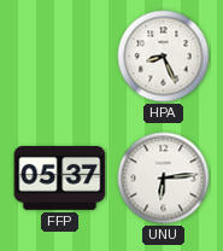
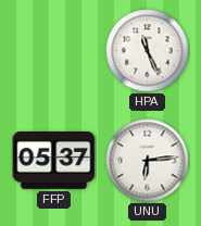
HPA: 8:26 -> 11:26 (148, 51)
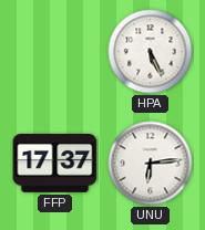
HPA: 11:26 -> 5:26 (151, 52)
FFP: 05:37 -> 17:37 (55, 163)
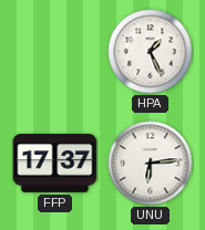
HPA: 5:26 -> 1:26 (151, 52)
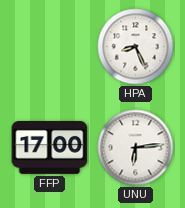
HPA: 1:26 -> 8:26 (136, 47)
FFP: 17:37 -> 17:00 (50, 147)
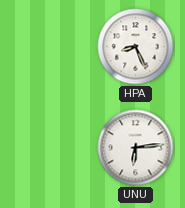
FFP: 17:00 -> none (50, 147)
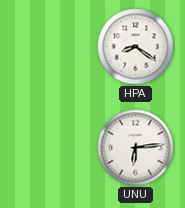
HPA: 8:26 -> 8:21 (136, 47)
